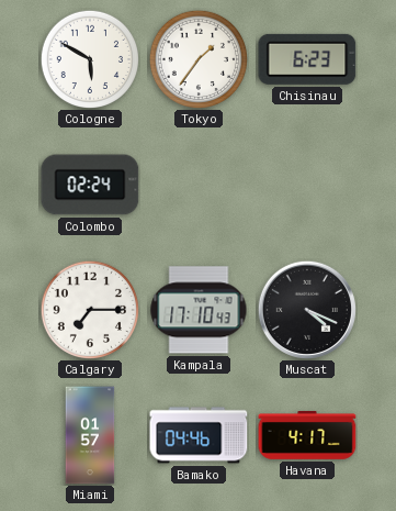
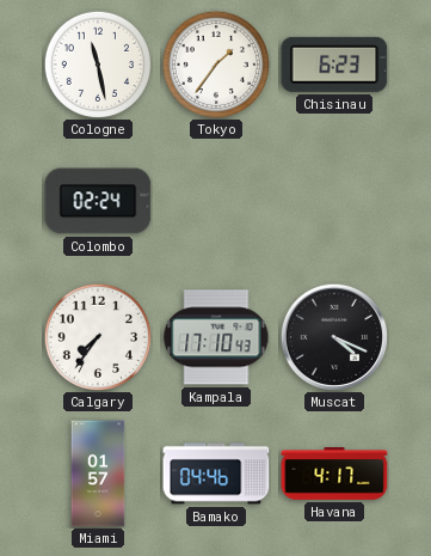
Cologne: 5:50 -> 11:28 (97, 63)
Calgary: 7:15 -> 7:36 (97, 336)
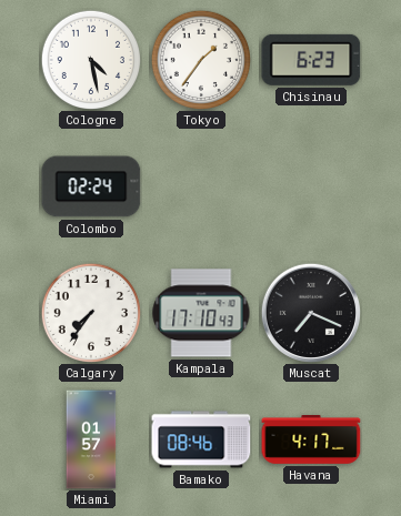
Cologne: 11:28 -> 4:28 (90, 59)
Muscat: 4:19 -> 7:19 (310, 312)
Bamako: 04:46 -> 08:46 (201, 439)
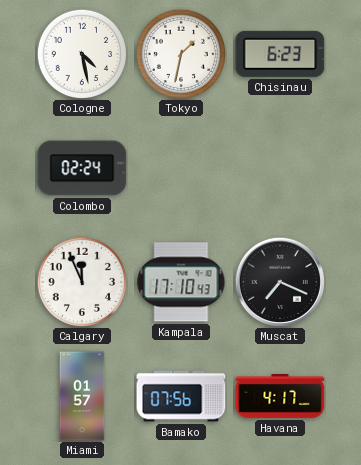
Tokyo: 1:36 -> 1:32 (180, 53)
Calgary: 7:36 -> 11:56 (81, 281)
Bamako: 08:46 -> 07:56 (181, 396)
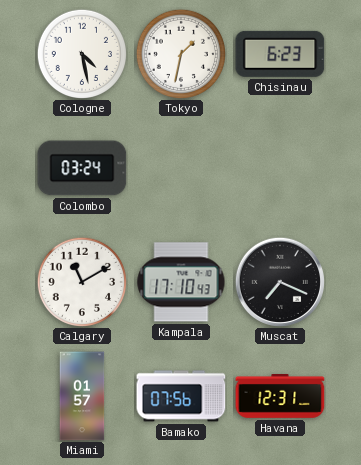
Colombo: 02:24 -> 03:24 (82, 168)
Calgary: 11:56 -> 11:10 (81, 281)
Havana: 4:17 -> 12:31 (280, 397)
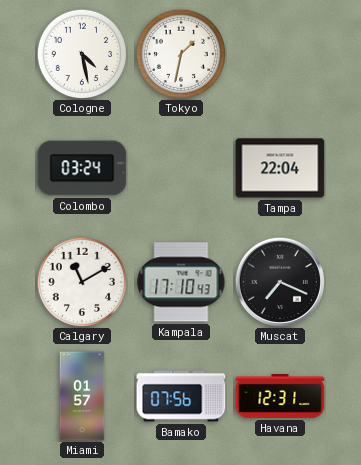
Chisinau: 6:23 -> none (280, 54)
Tampa: none -> 22:04 (280, 168)
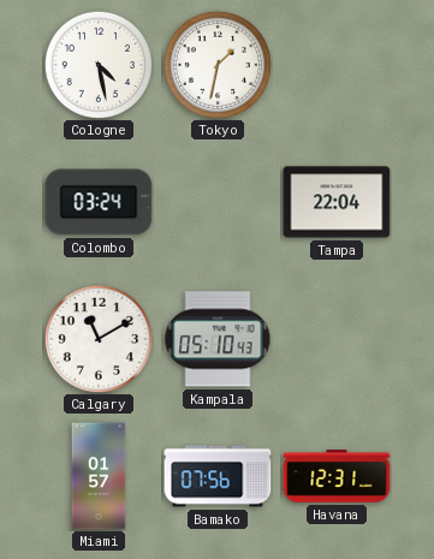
Kampala: 17:10 -> 05:10 (218, 339)
Muscat: 7:19 -> none (279, 281)
